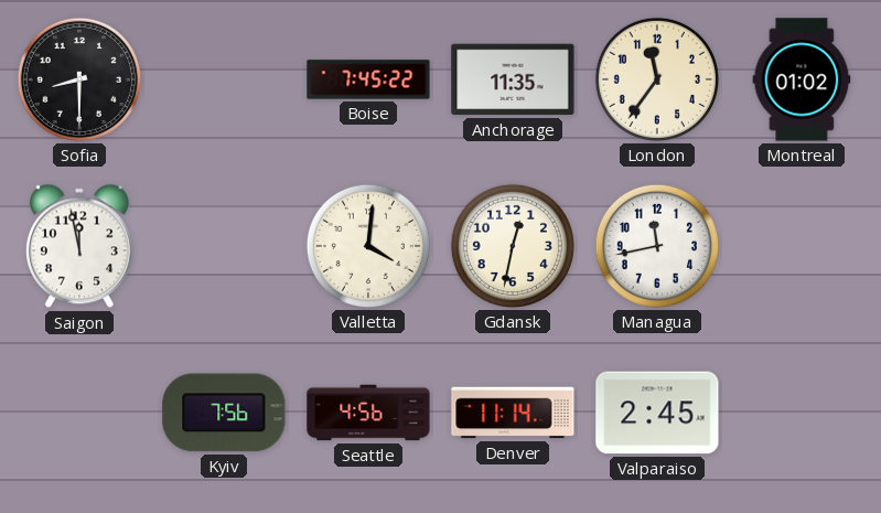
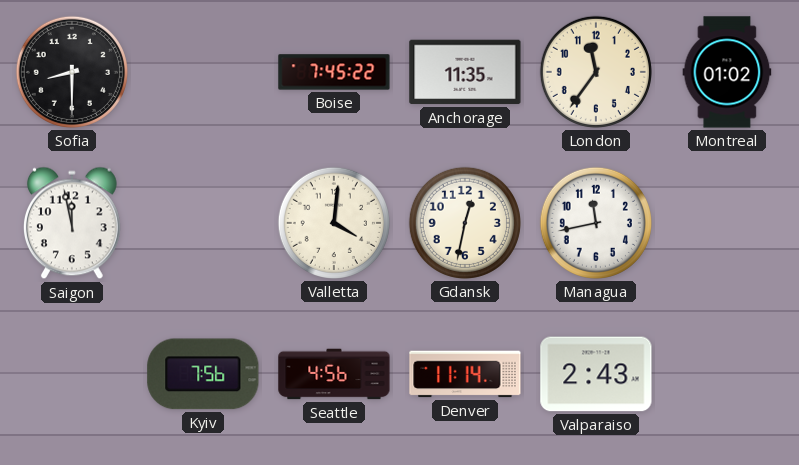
Valparaiso: 2:45 -> 2:43 (596, 374)
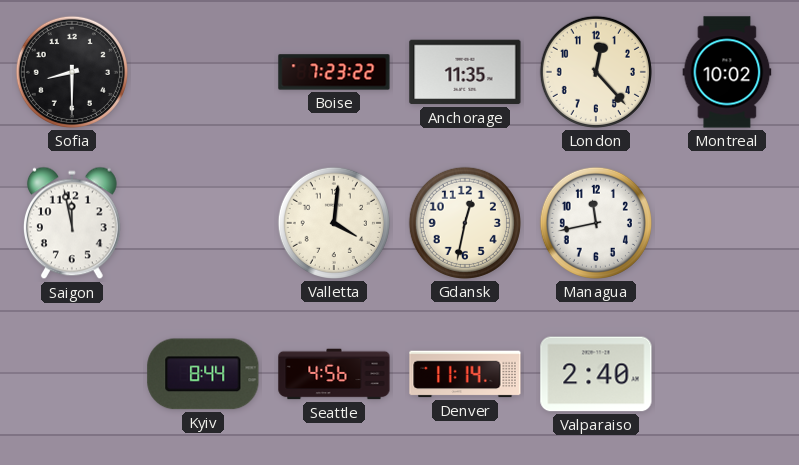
Boise: 7:45 -> 7:23 (334, 72)
London: 11:36 -> 12:23 (596, 72)
Montreal: 01:02 -> 10:02 (727, 72)
Kyiv: 7:56 -> 8:44 (203, 374)
Valparaiso: 2:43 -> 2:40 (596, 374)
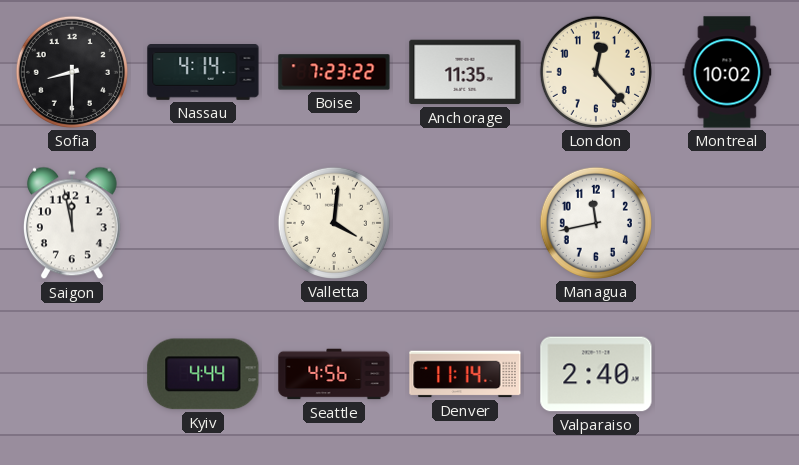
Nassau: none -> 4:14 (203, 73)
Gdansk: 12:32 -> none (465, 223)
Kyiv: 8:44 -> 4:44 (203, 374)
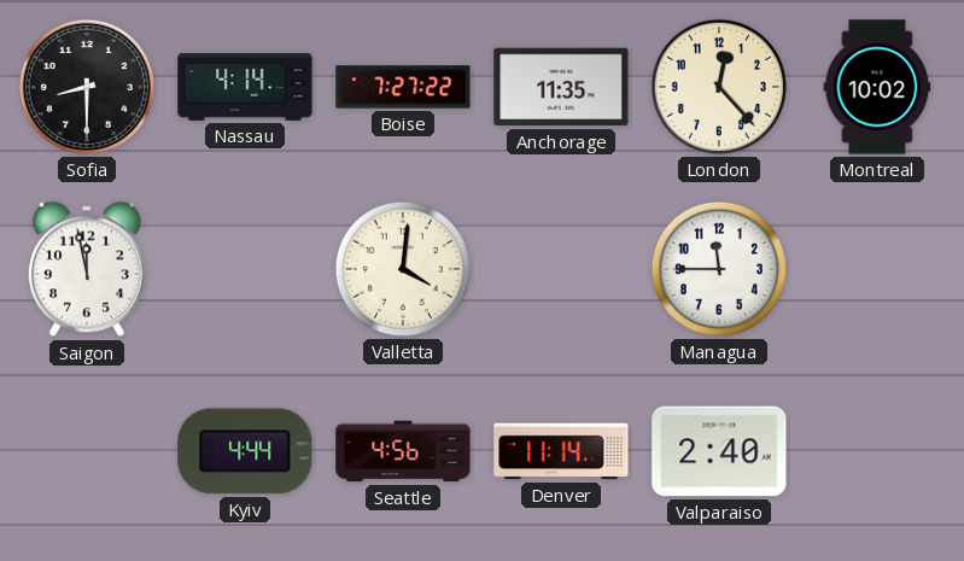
Boise: 7:23 -> 7:27 (403, 87)
Managua: 11:43 -> 11:45 (719, 269)
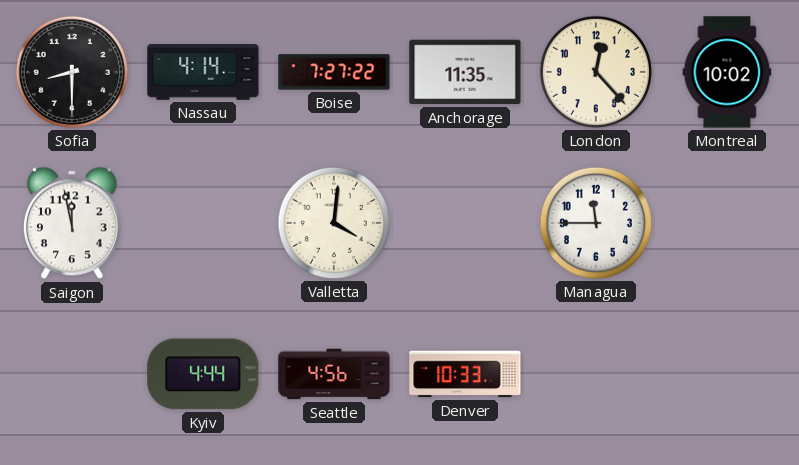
Denver: 11:14 -> 10:33 (465, 374)
Valparaiso: 2:40 -> none (719, 451)
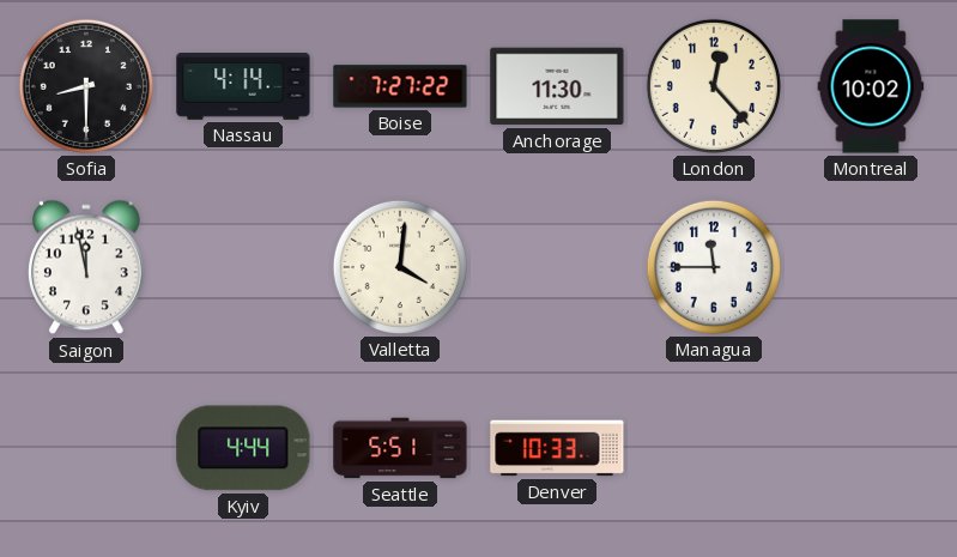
Anchorage: 11:35 -> 11:30 (557, 86)
Seattle: 4:56 -> 5:51 (400, 448)
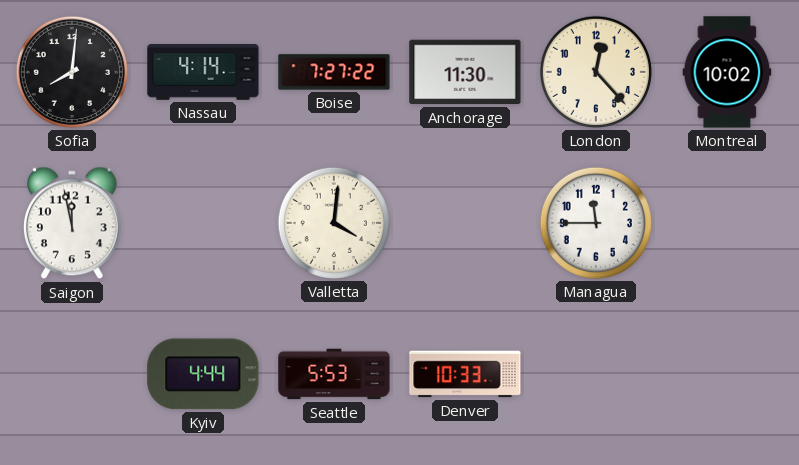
Sofia: 8:30 -> 8:01 (72, 72)
Seattle: 5:51 -> 5:53 (334, 374)
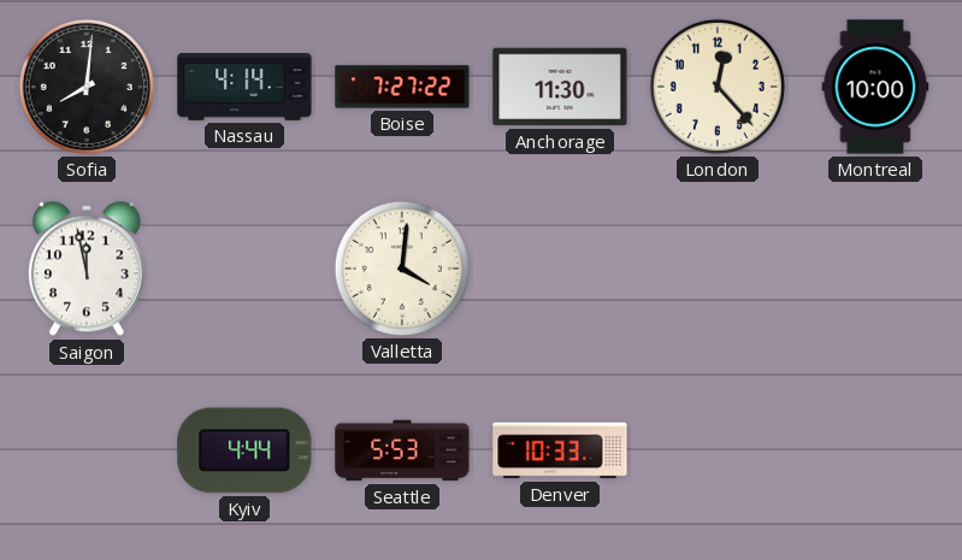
Montreal: 10:02 -> 10:00 (875, 87)
Managua: 11:45 -> none (596, 223)
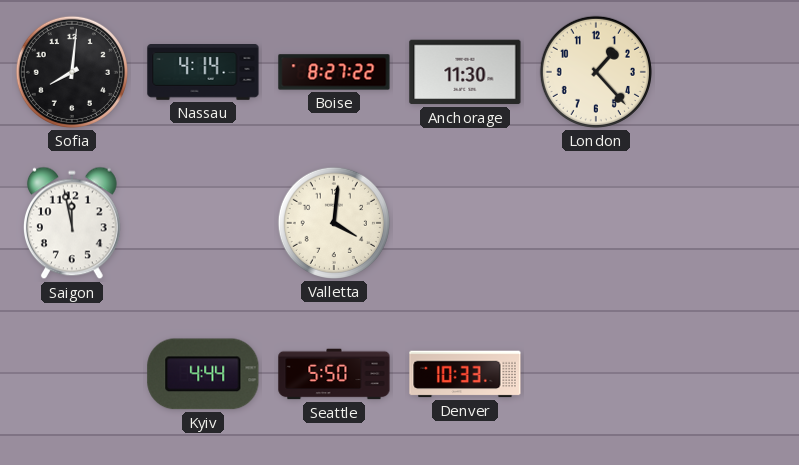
Boise: 7:27 -> 8:27 (334, 72)
London: 12:23 -> 1:23 (596, 72)
Montreal: 10:00 -> none (875, 87)
Seattle: 5:53 -> 5:50 (334, 374)
